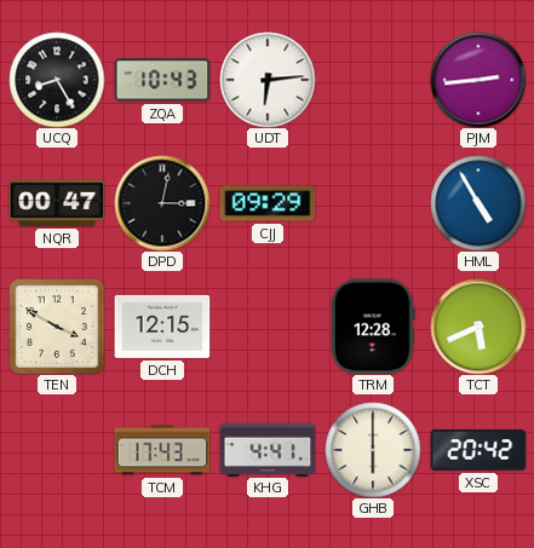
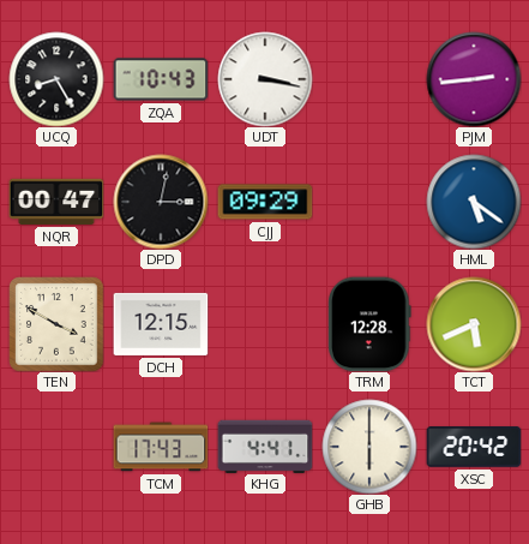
UDT: 6:14 -> 3:17 (265, 79)
HML: 4:55 -> 5:21 (474, 202)
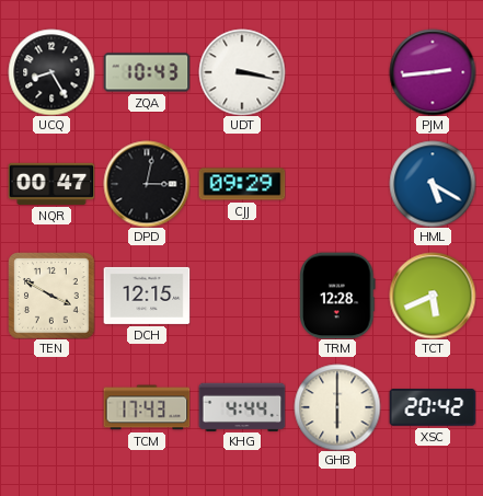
HML: 5:21 -> 5:20 (433, 184)
KHG: 4:41 -> 4:44 (242, 406)
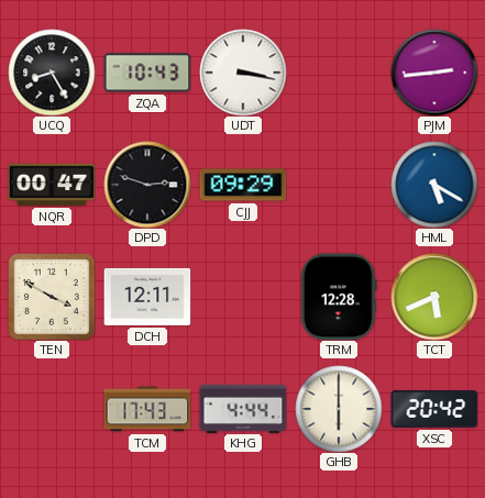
DPD: 3:02 -> 2:48 (147, 185)
DCH: 12:15 -> 12:11 (147, 297)
